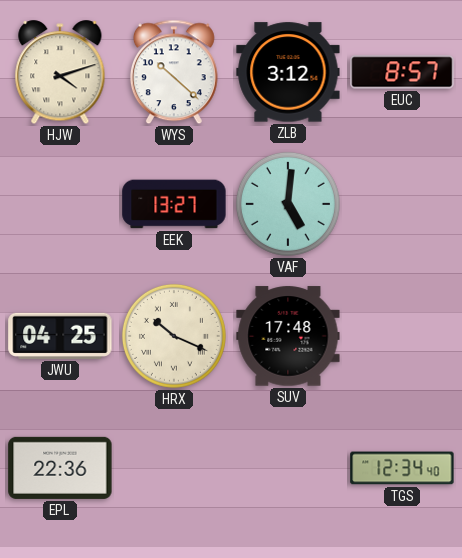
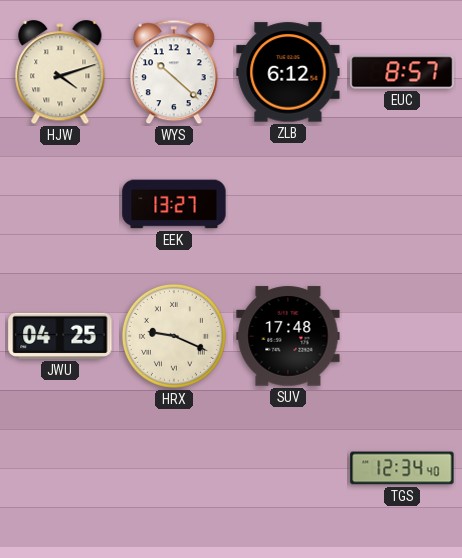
ZLB: 3:12 -> 6:12 (288, 72)
VAF: 5:01 -> none (288, 204)
HRX: 10:19 -> 9:19 (174, 336)
EPL: 22:36 -> none (60, 468)
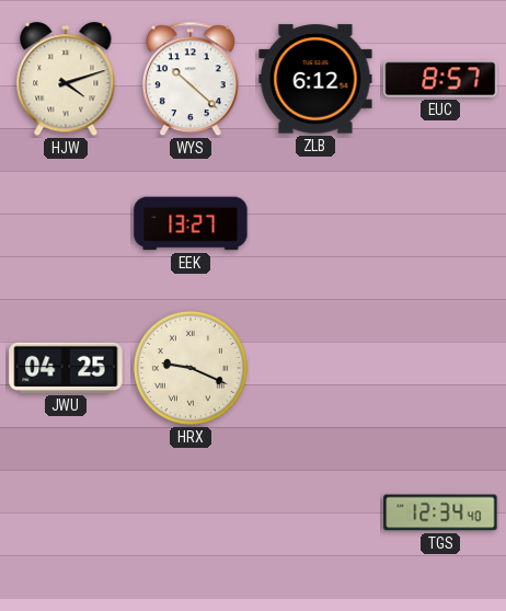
SUV: 17:48 -> none (288, 336)
